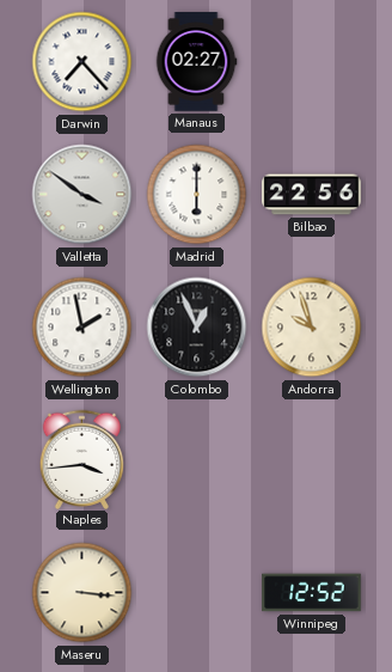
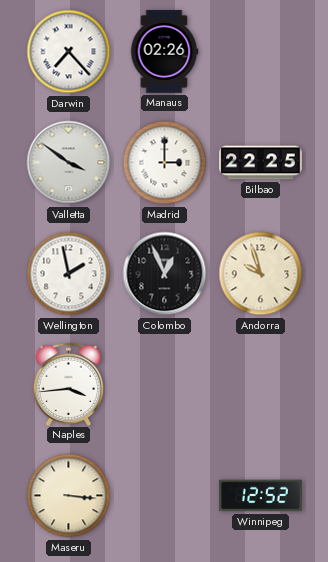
Manaus: 02:27 -> 02:26 (164, 52)
Madrid: 6:00 -> 3:00 (165, 163)
Bilbao: 22:56 -> 22:25 (261, 163)
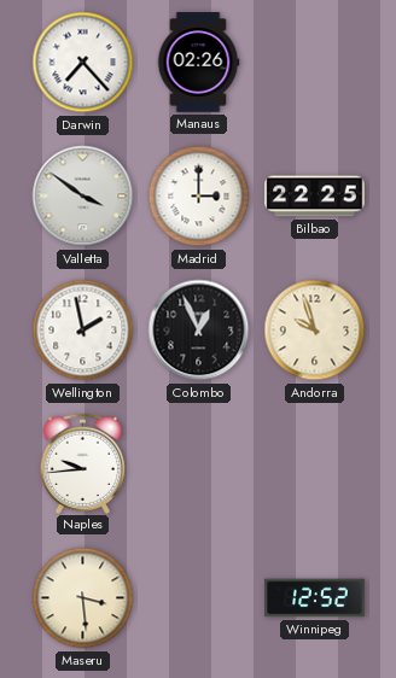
Naples: 3:44 -> 9:44 (83, 463)
Maseru: 3:16 -> 3:29 (83, 598)
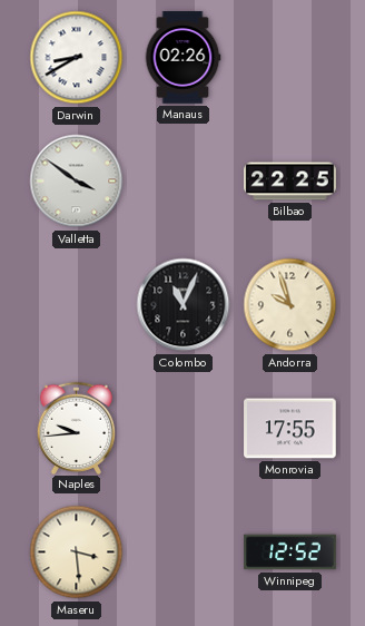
Darwin: 7:23 -> 8:40 (77, 58)
Madrid: 3:00 -> none (199, 197)
Wellington: 1:58 -> none (83, 331)
Colombo: 12:56 -> 11:04 (184, 305)
Monrovia: none -> 17:55 (290, 429)
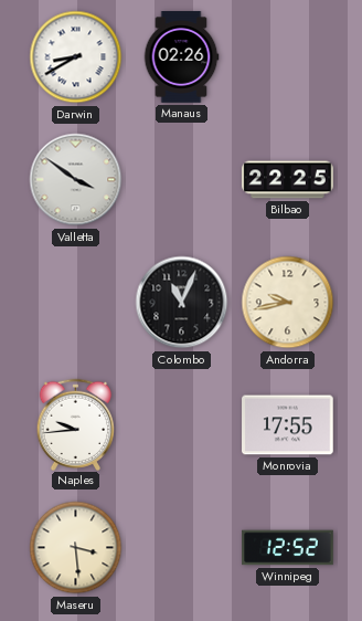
Andorra: 9:57 -> 9:43 (288, 303)
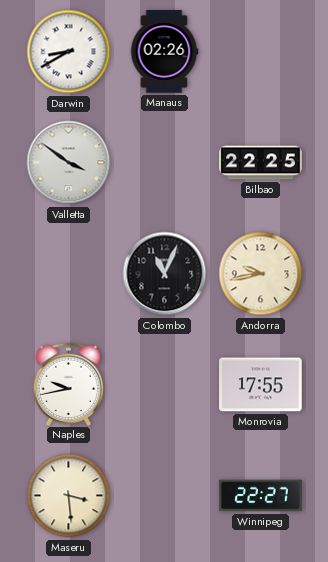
Naples: 9:44 -> 9:43 (69, 384)
Winnipeg: 12:52 -> 22:27 (261, 496)
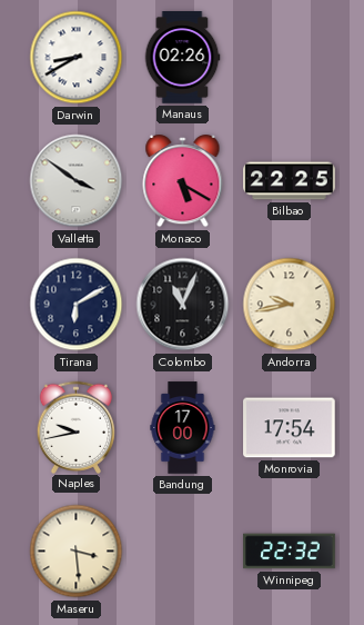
Monaco: none -> 5:20 (183, 182)
Tirana: none -> 6:10 (77, 305)
Bandung: none -> 17:00 (183, 428)
Monrovia: 17:55 -> 17:54 (290, 428)
Winnipeg: 22:27 -> 22:32 (290, 552)
